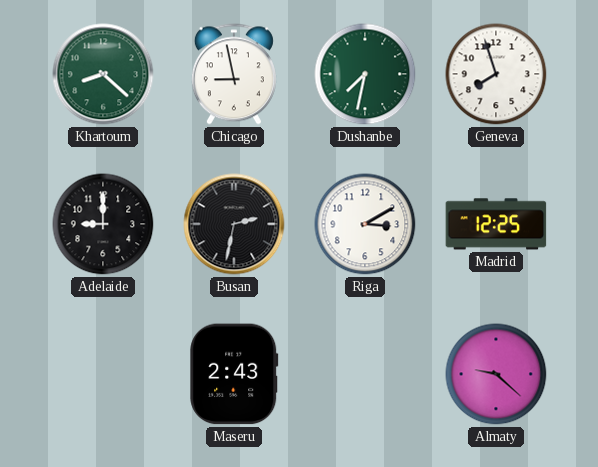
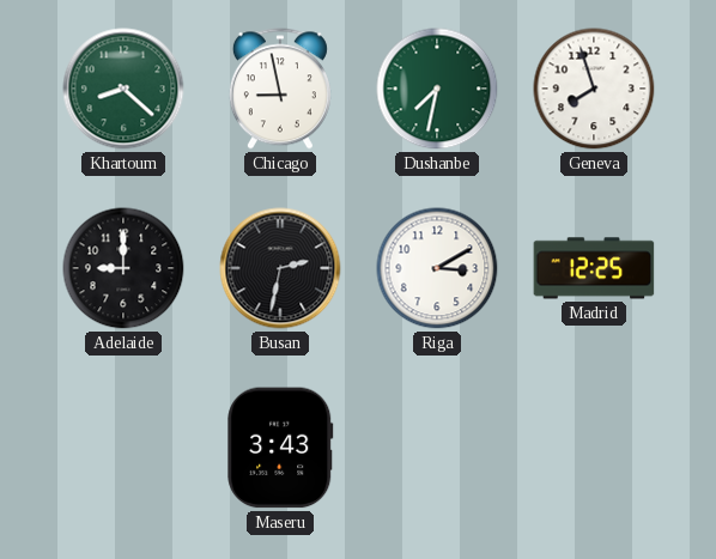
Maseru: 2:43 -> 3:43 (280, 448)
Almaty: 9:22 -> none (496, 374)
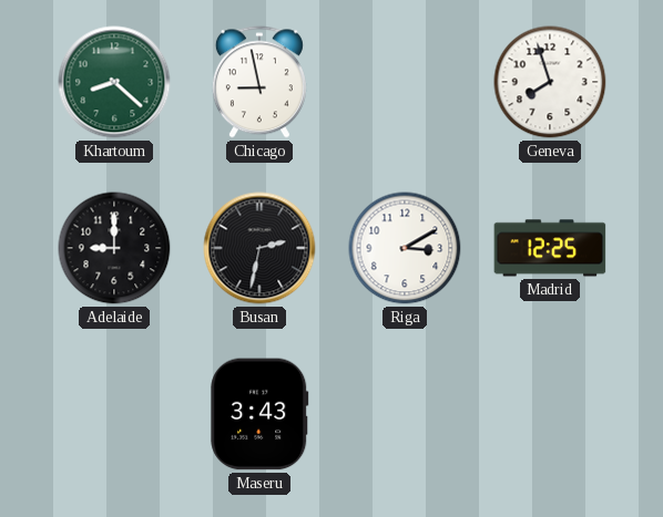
Dushanbe: 7:32 -> none (437, 89)
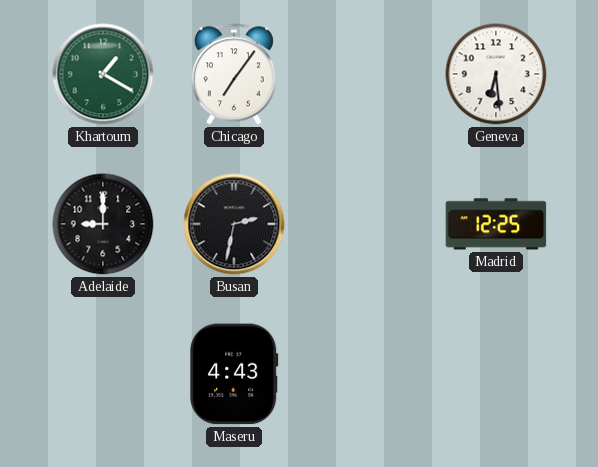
Khartoum: 8:22 -> 1:20 (103, 74)
Chicago: 8:58 -> 7:06 (234, 74)
Geneva: 7:57 -> 6:29 (496, 74)
Riga: 3:10 -> none (405, 248)
Maseru: 3:43 -> 4:43 (234, 374)
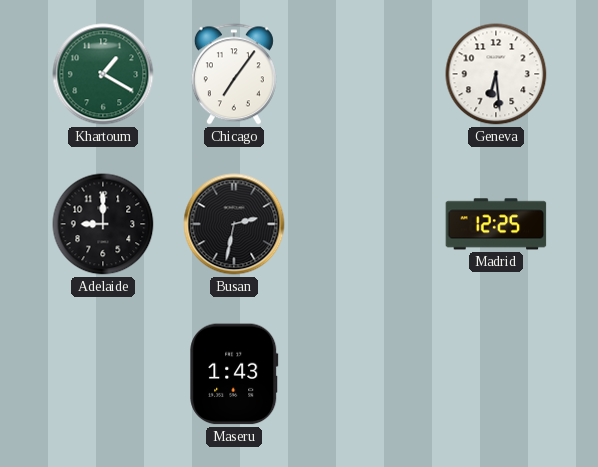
Maseru: 4:43 -> 1:43 (234, 374)
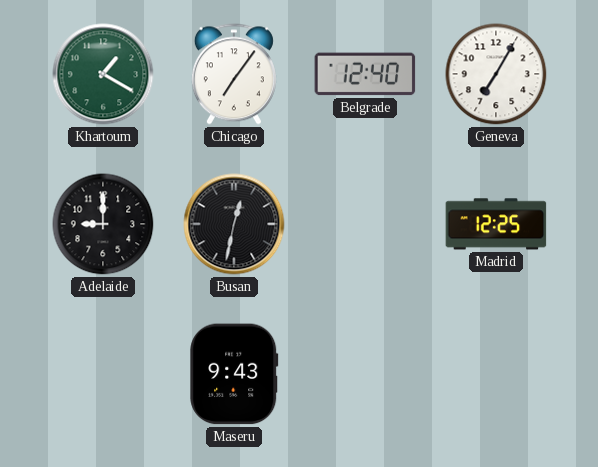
Belgrade: none -> 12:40 (365, 74)
Geneva: 6:29 -> 7:05 (496, 74)
Busan: 2:32 -> 12:32 (234, 224)
Maseru: 1:43 -> 9:43 (234, 374)
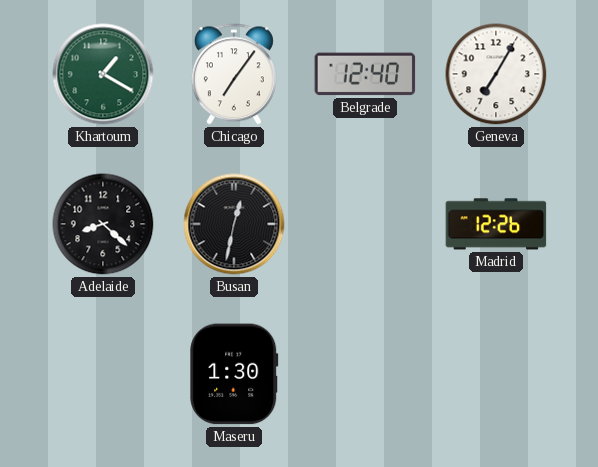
Adelaide: 9:00 -> 8:22 (103, 224)
Madrid: 12:25 -> 12:26 (496, 224)
Maseru: 9:43 -> 1:30 (234, 374)
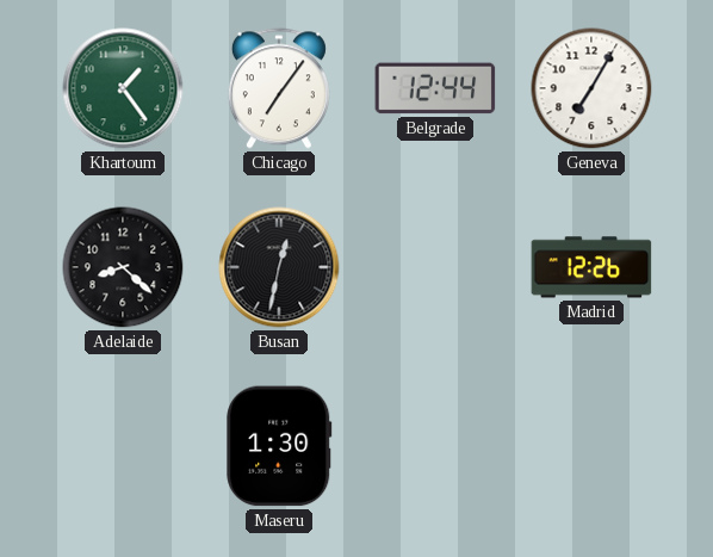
Khartoum: 1:20 -> 1:24 (123, 88)
Belgrade: 12:40 -> 12:44 (435, 88)
